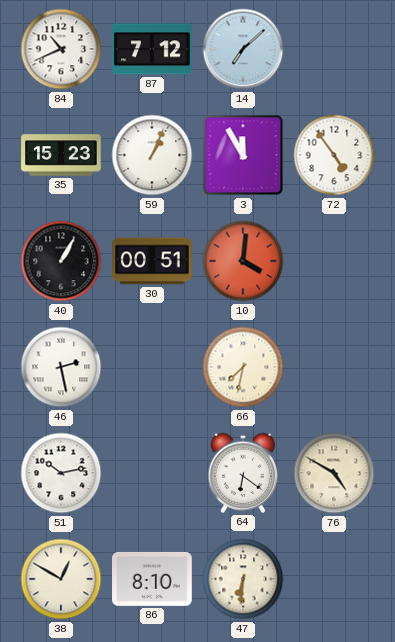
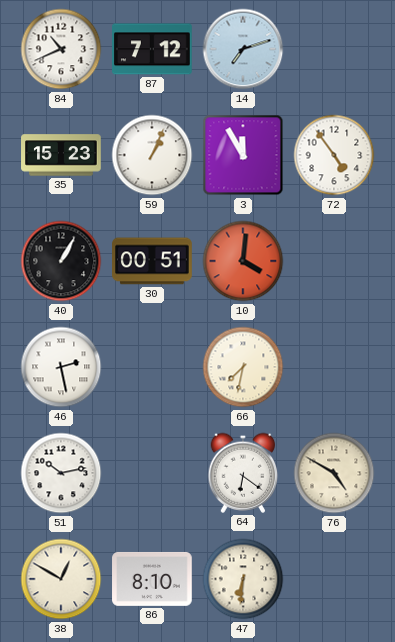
14: 7:08 -> 7:12 (243, 49)
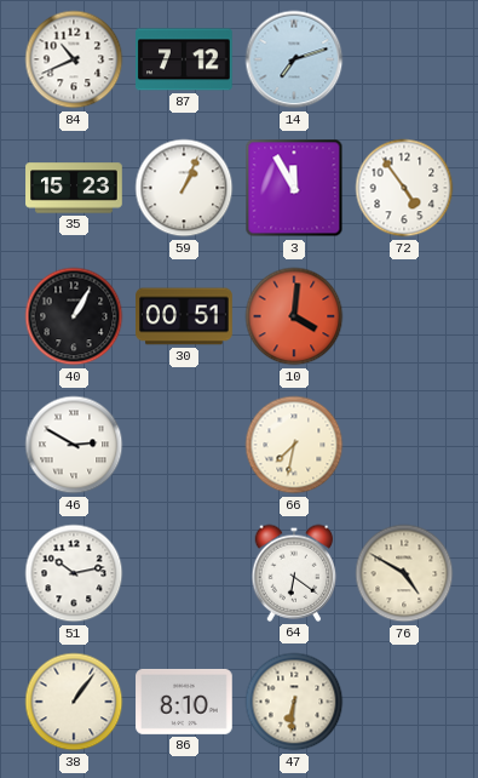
46: 2:28 -> 2:50 (74, 445)
38: 12:50 -> 1:06 (74, 702)
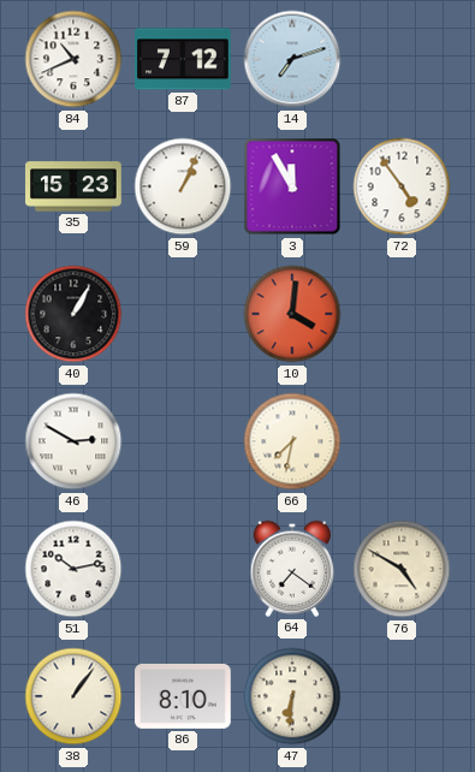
30: 00:51 -> none (184, 316)
64: 6:21 -> 7:21 (292, 569)
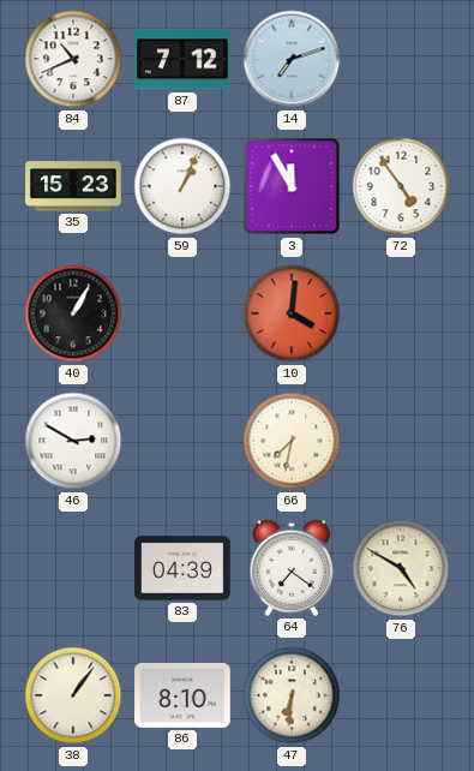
51: 10:13 -> none (73, 569)
83: none -> 04:39 (182, 568)
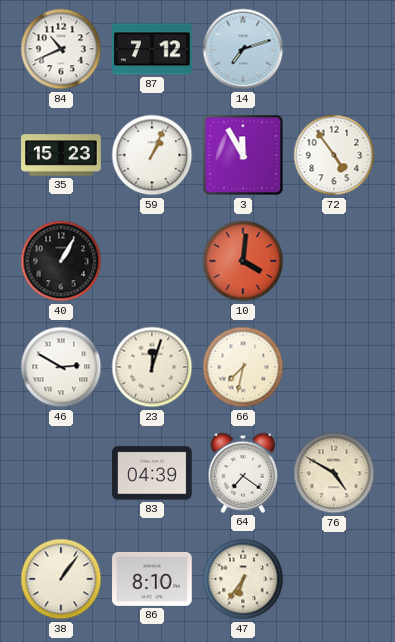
23: none -> 12:03 (152, 367)
47: 6:31 -> 6:36 (243, 579)
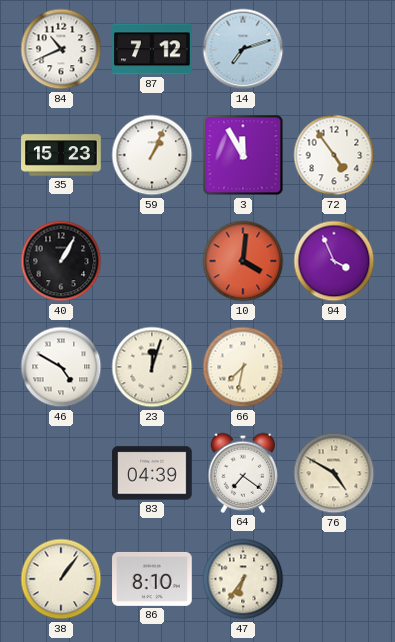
94: none -> 3:56 (334, 261)
46: 2:50 -> 4:50 (61, 367)
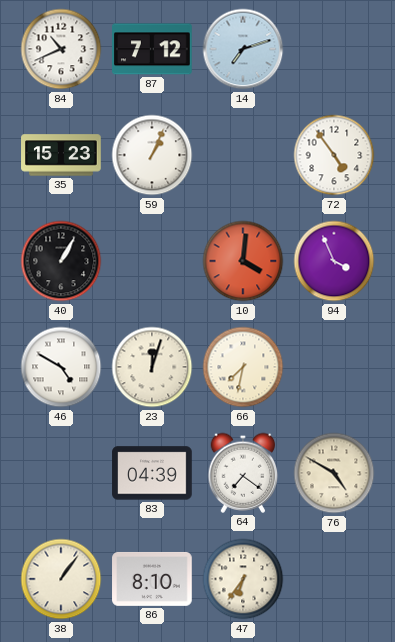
3: 11:55 -> none (243, 155)
